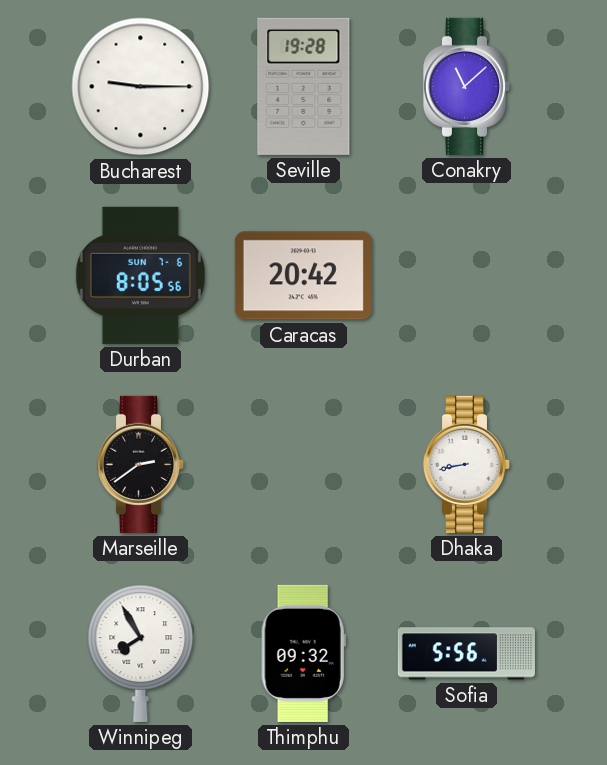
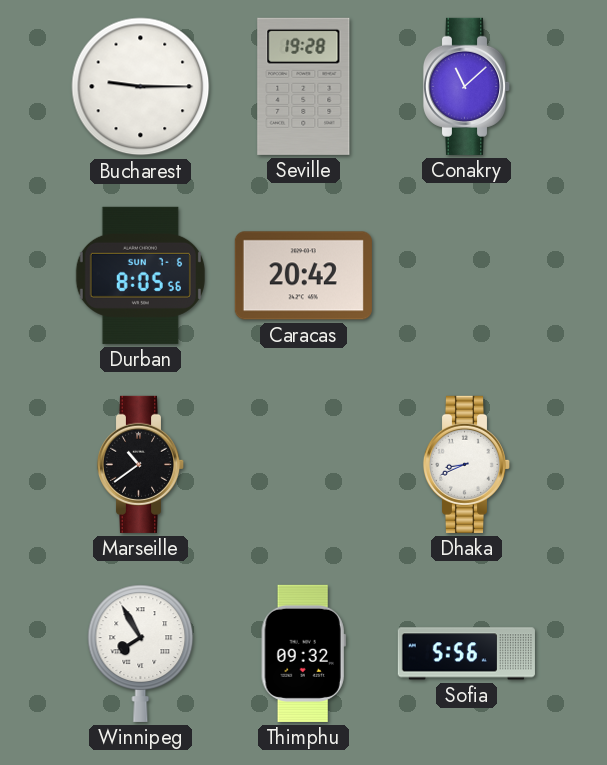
Marseille: 2:39 -> 10:39 (141, 464)
Dhaka: 8:43 -> 8:41 (467, 464)
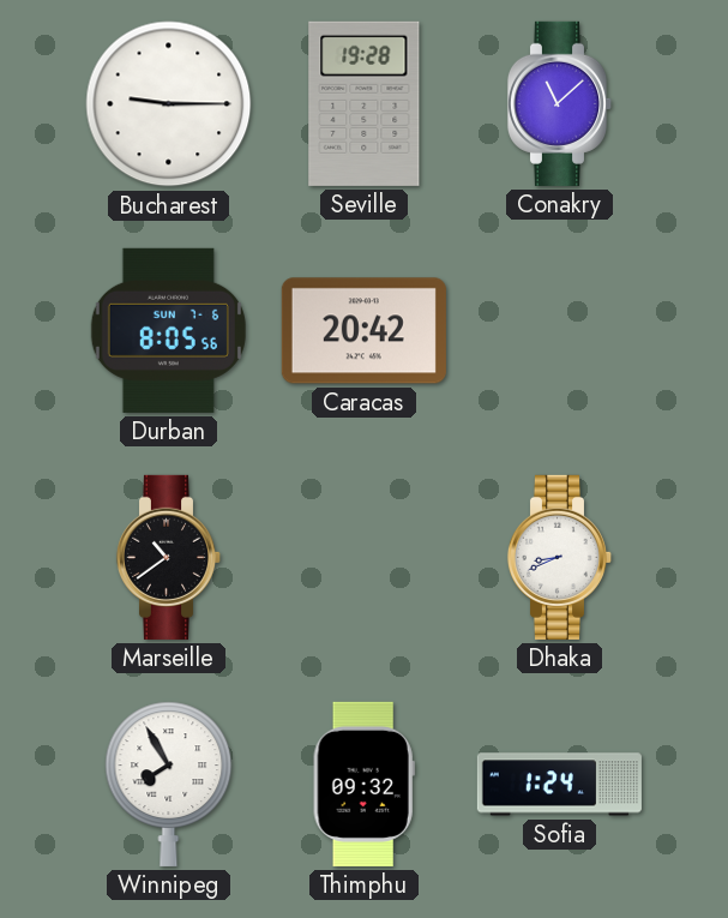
Sofia: 5:56 -> 1:24 (559, 785)
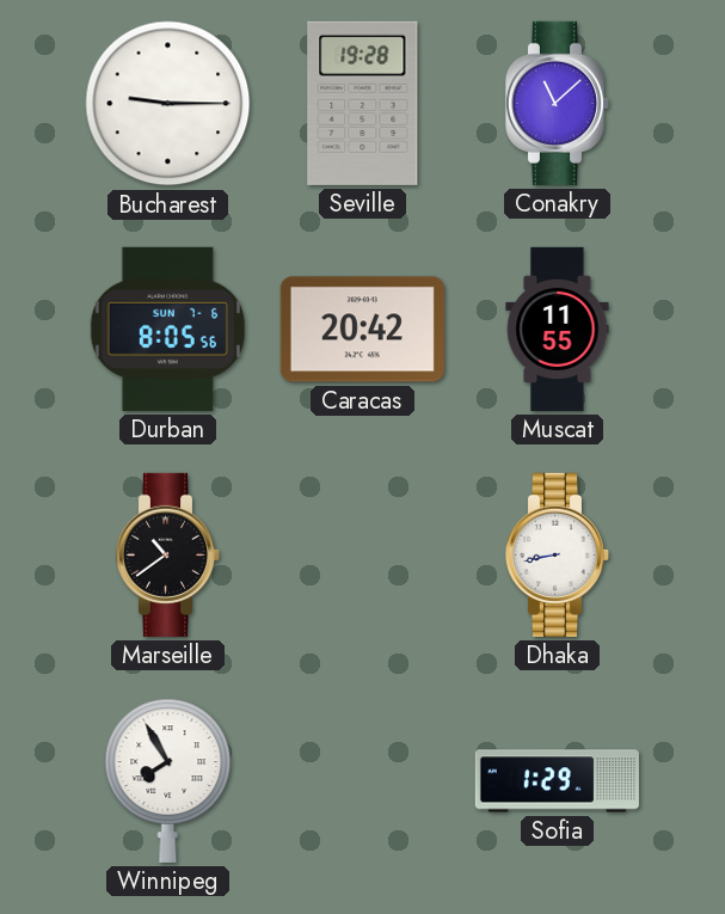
Muscat: none -> 11:55 (558, 329)
Dhaka: 8:41 -> 8:43 (558, 554)
Thimphu: 09:32 -> none (363, 784)
Sofia: 1:24 -> 1:29 (557, 781)
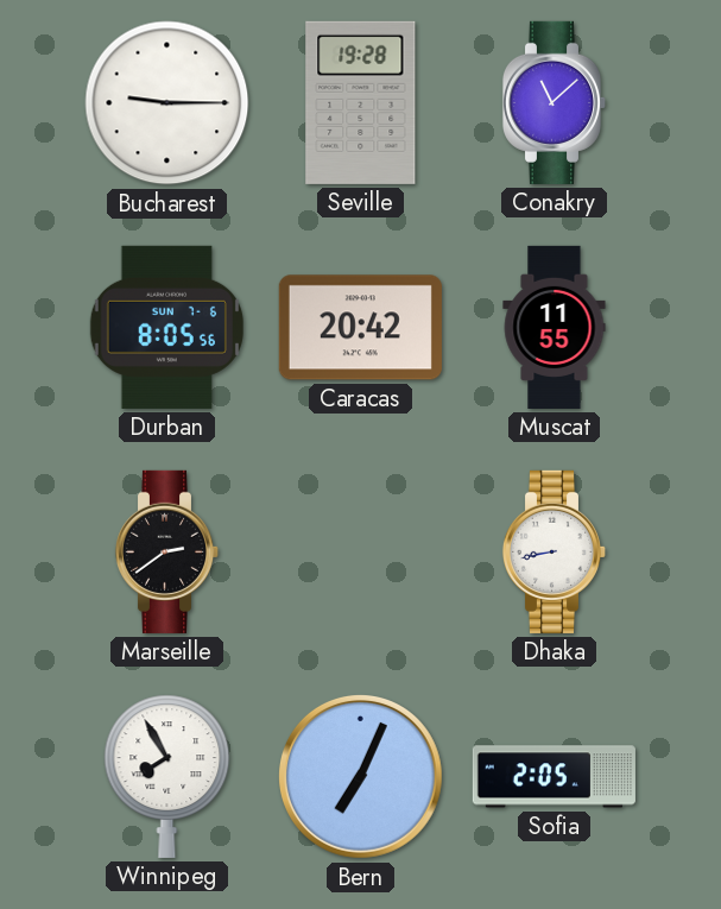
Marseille: 10:39 -> 2:39 (167, 551)
Bern: none -> 7:04 (360, 776)
Sofia: 1:29 -> 2:05 (554, 777)
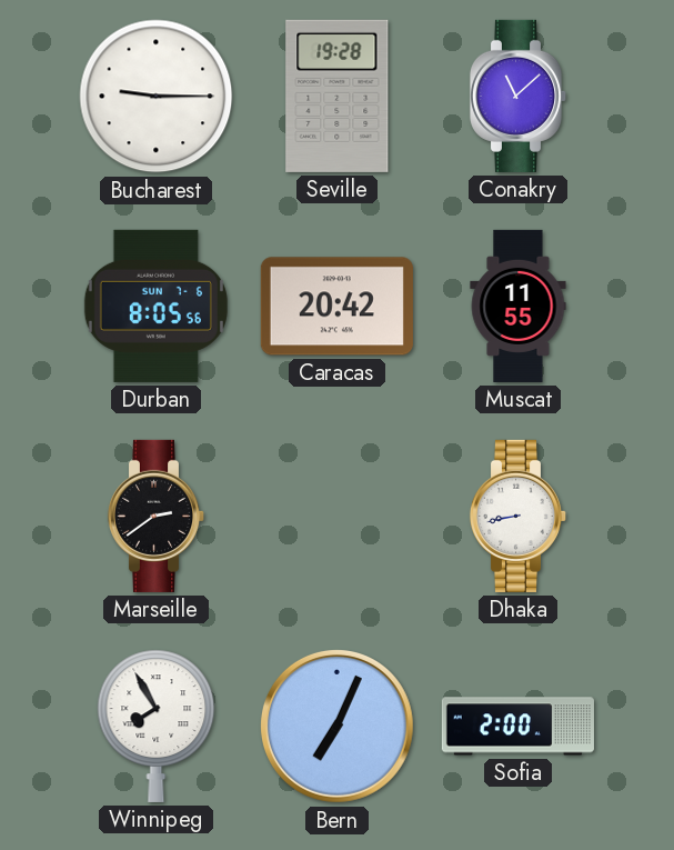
Sofia: 2:05 -> 2:00 (517, 727)
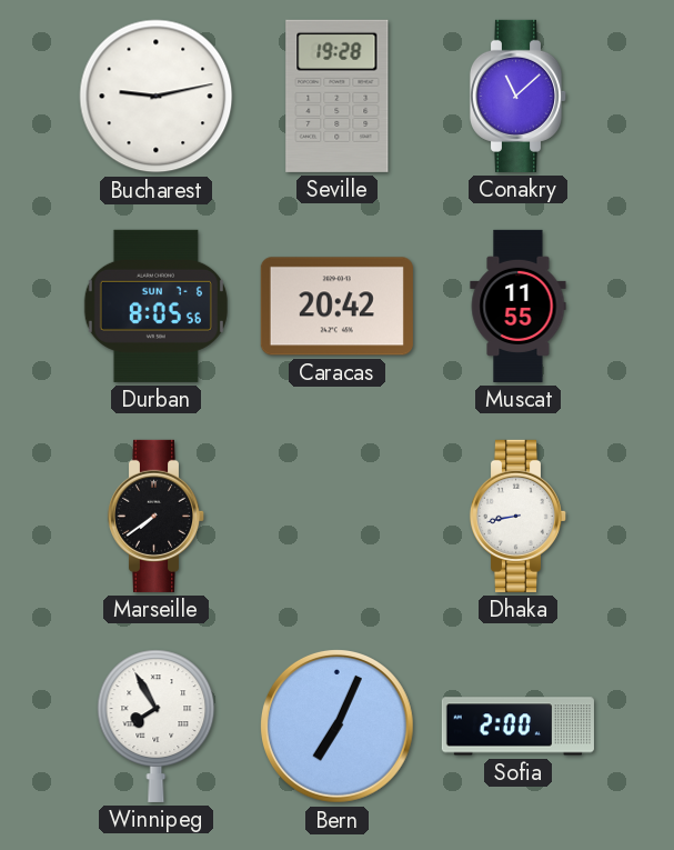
Bucharest: 9:15 -> 9:13 (157, 97)
Marseille: 2:39 -> 7:39 (157, 516)
